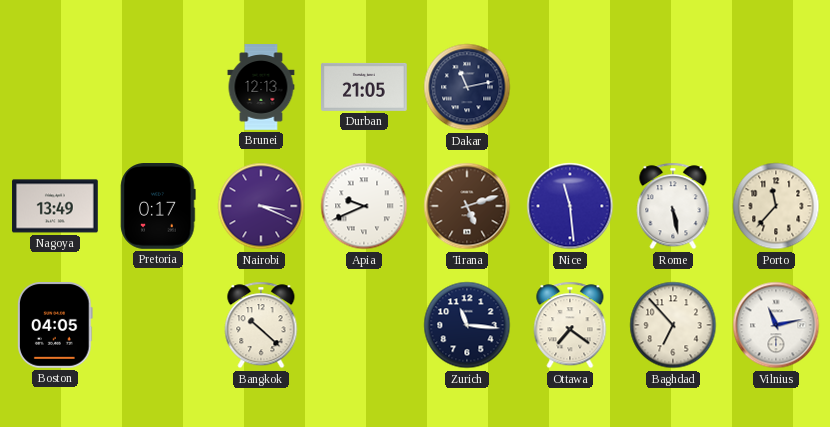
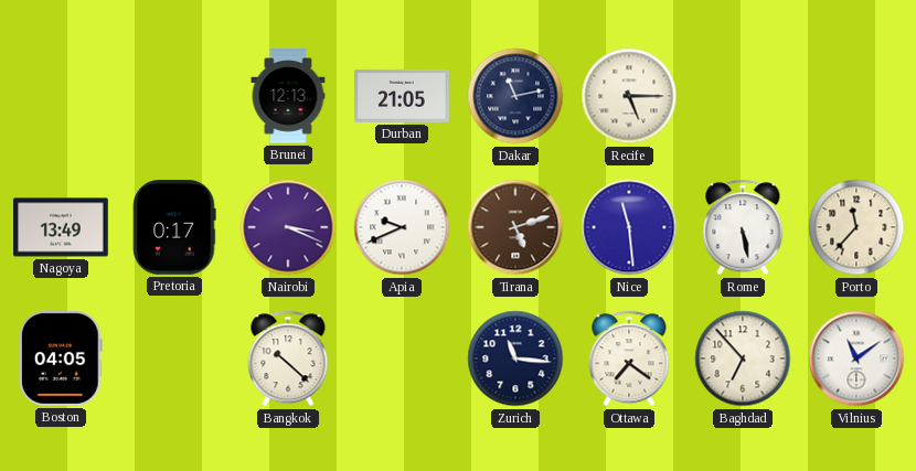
Recife: none -> 5:15 (629, 96)
Vilnius: 11:13 -> 11:09 (856, 358)
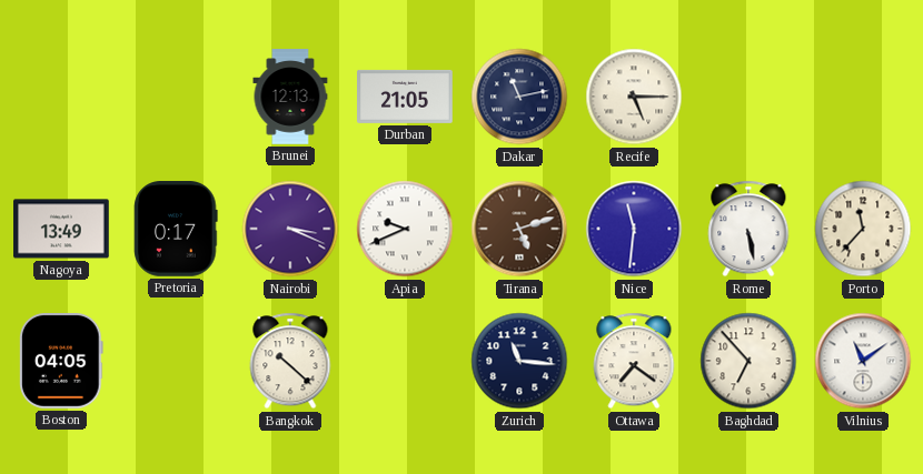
Nice: 11:29 -> 11:31 (634, 229)
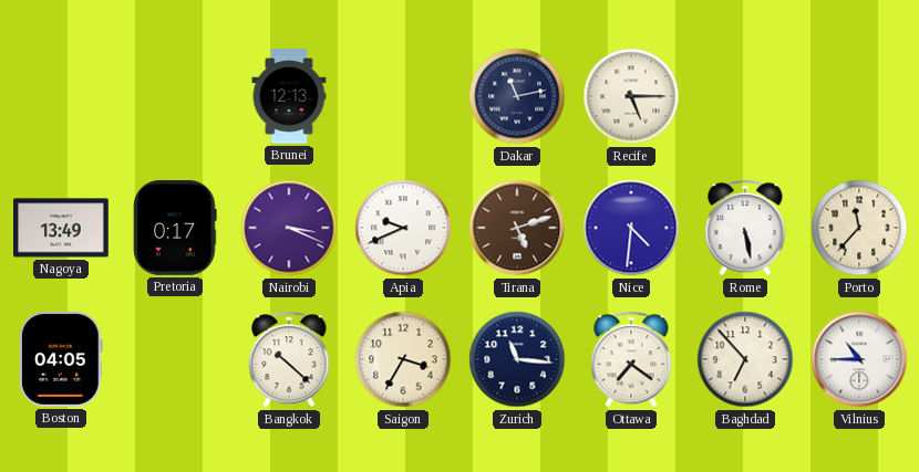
Durban: 21:05 -> none (406, 97)
Nice: 11:31 -> 4:31 (631, 228)
Saigon: none -> 3:35 (403, 359)
Vilnius: 11:09 -> 10:45 (859, 359)
